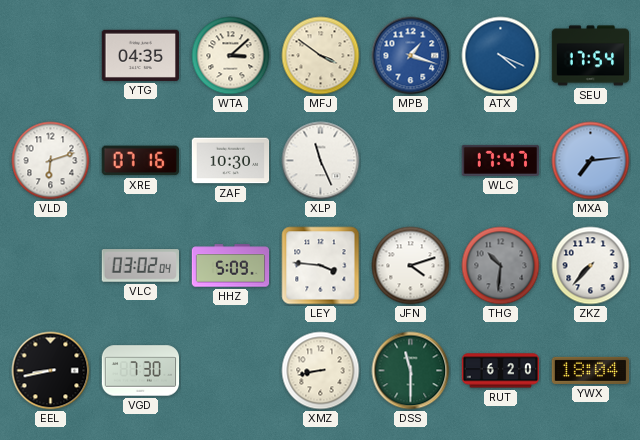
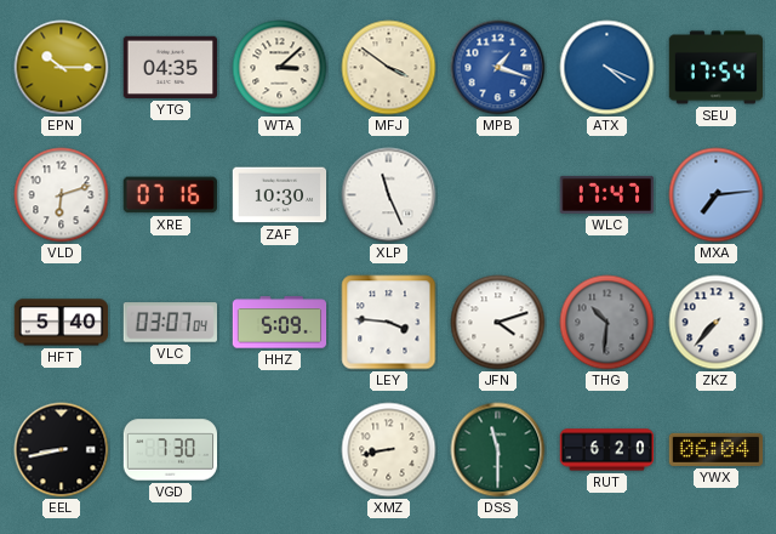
EPN: none -> 10:15 (62, 68)
HFT: none -> 5:40 (62, 323)
VLC: 03:02 -> 03:07 (170, 323)
YWX: 18:04 -> 06:04 (717, 449)
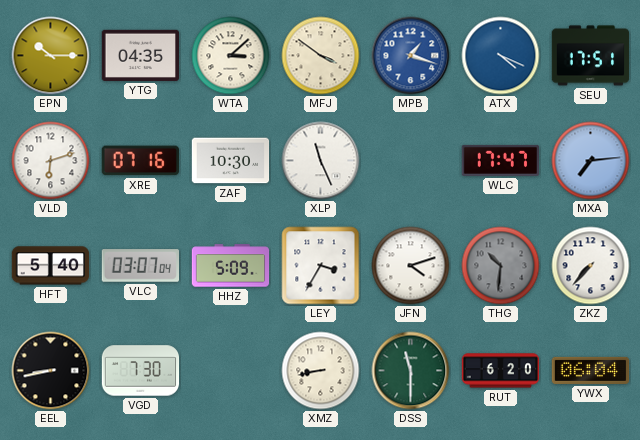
SEU: 17:54 -> 17:51 (591, 56)
LEY: 3:46 -> 3:35 (321, 266)
